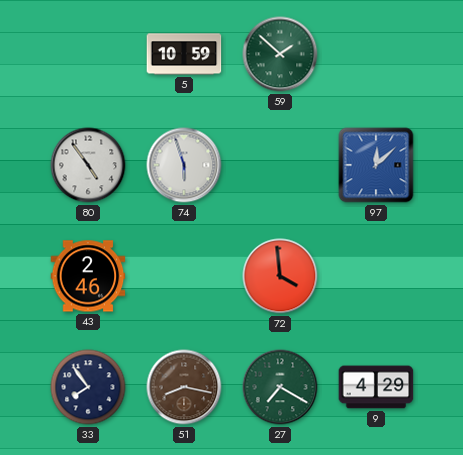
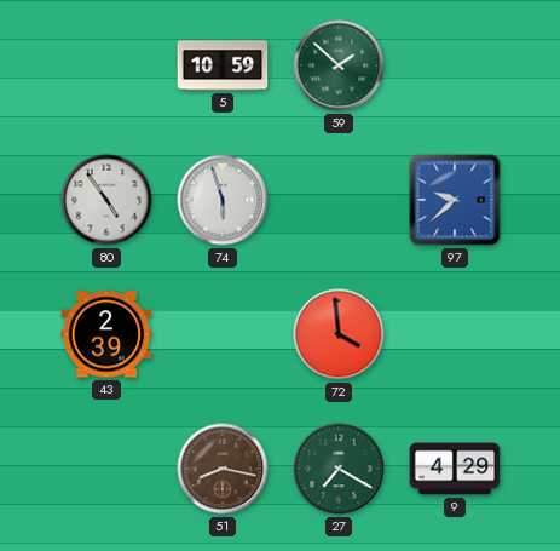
97: 12:08 -> 9:38 (455, 200)
43: 2:46 -> 2:39 (106, 334)
33: 7:54 -> none (88, 387)
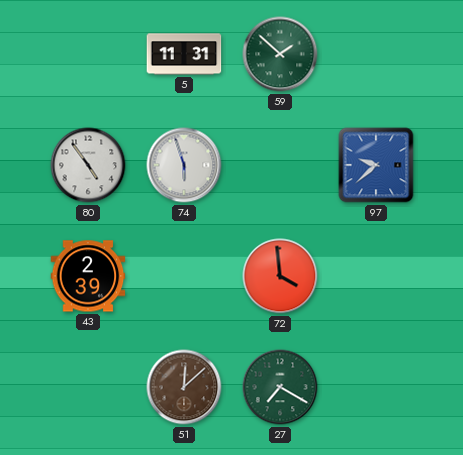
5: 10:59 -> 11:31 (184, 54)
51: 8:17 -> 12:08 (184, 387)
9: 4:29 -> none (455, 469)
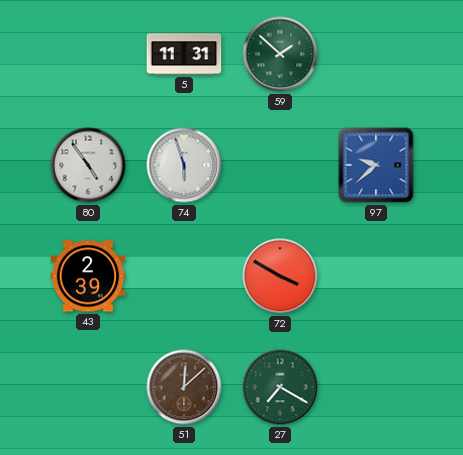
72: 3:59 -> 3:50 (280, 276)
